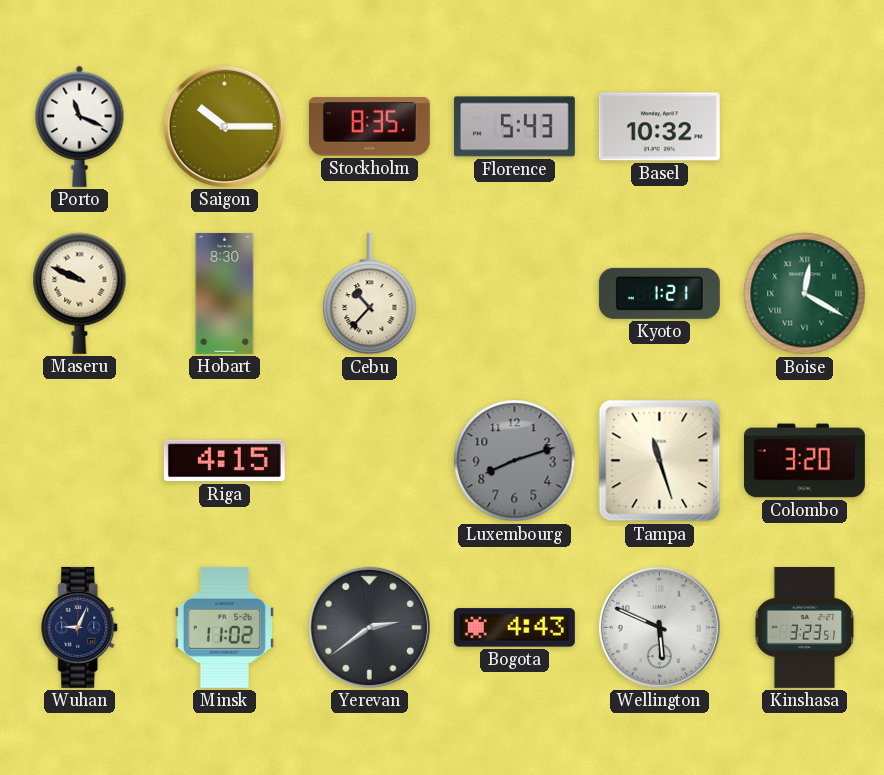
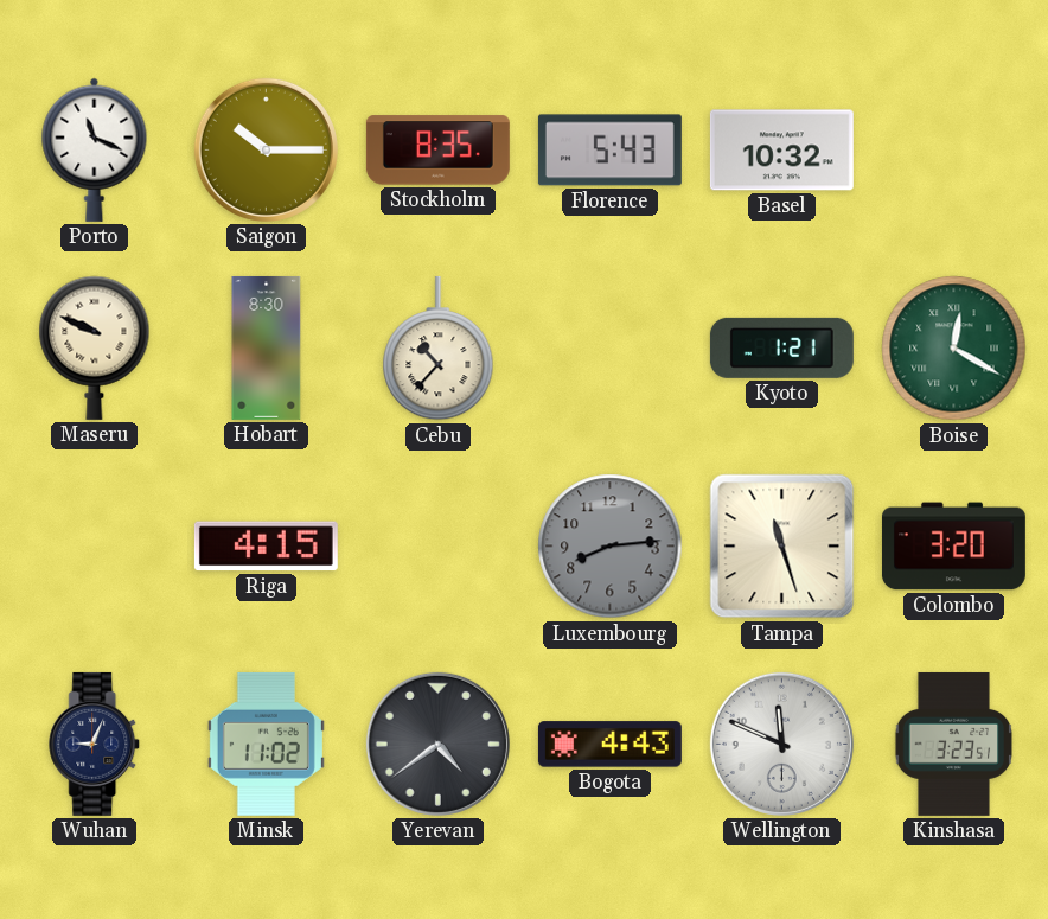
Luxembourg: 8:12 -> 8:14 (611, 547)
Yerevan: 2:39 -> 4:39 (437, 744)
Wellington: 5:49 -> 11:49 (781, 744)
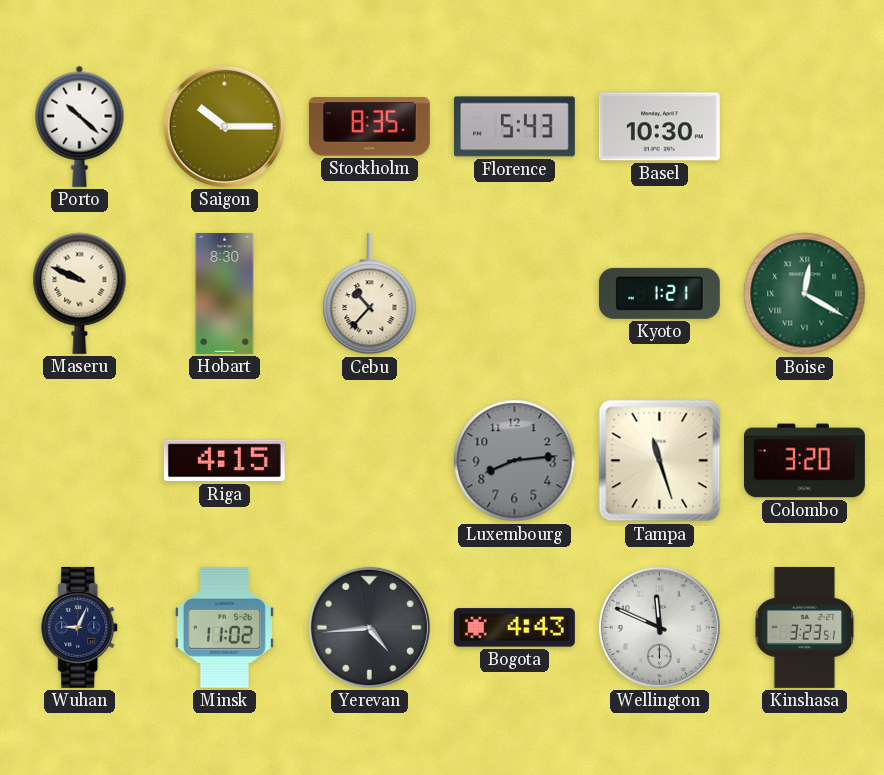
Porto: 11:19 -> 10:22 (80, 126)
Basel: 10:32 -> 10:30 (659, 127)
Yerevan: 4:39 -> 4:44 (369, 627)
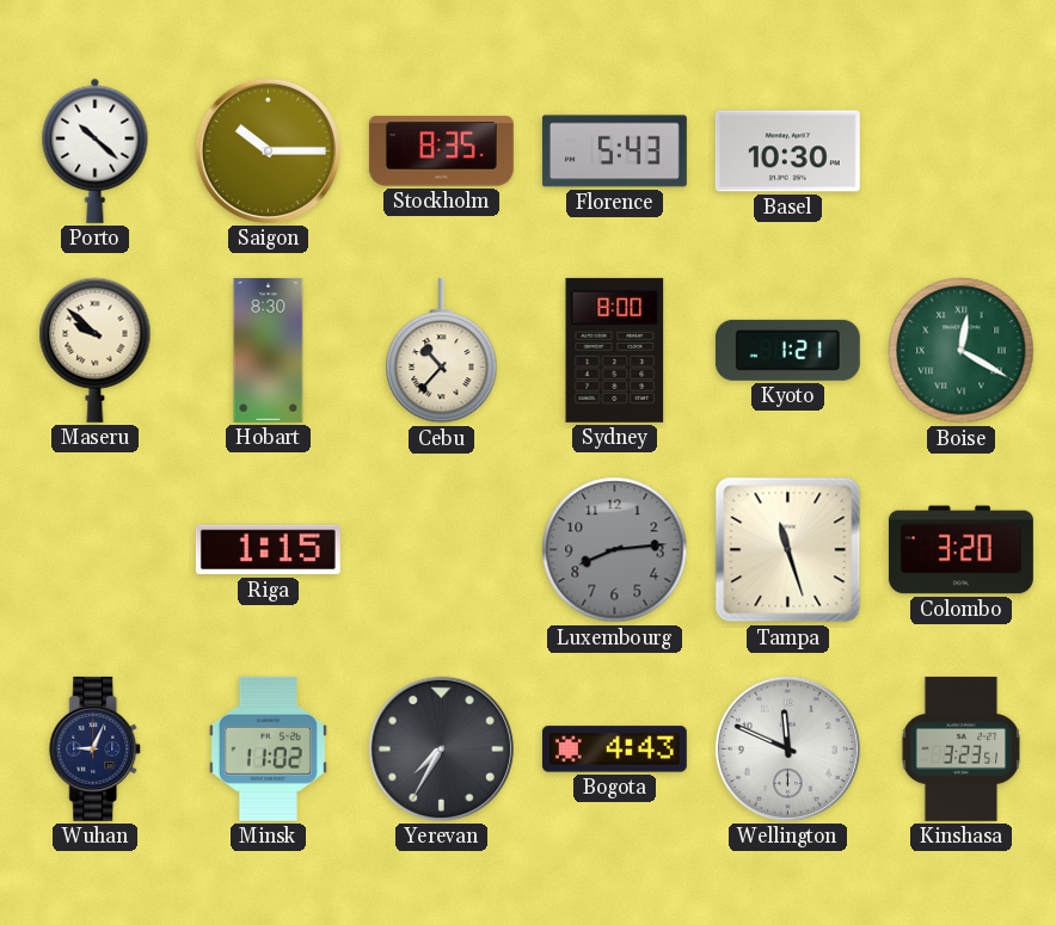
Maseru: 9:49 -> 9:52 (96, 350)
Sydney: none -> 8:00 (615, 350)
Riga: 4:15 -> 1:15 (268, 550)
Yerevan: 4:44 -> 7:35 (441, 748)
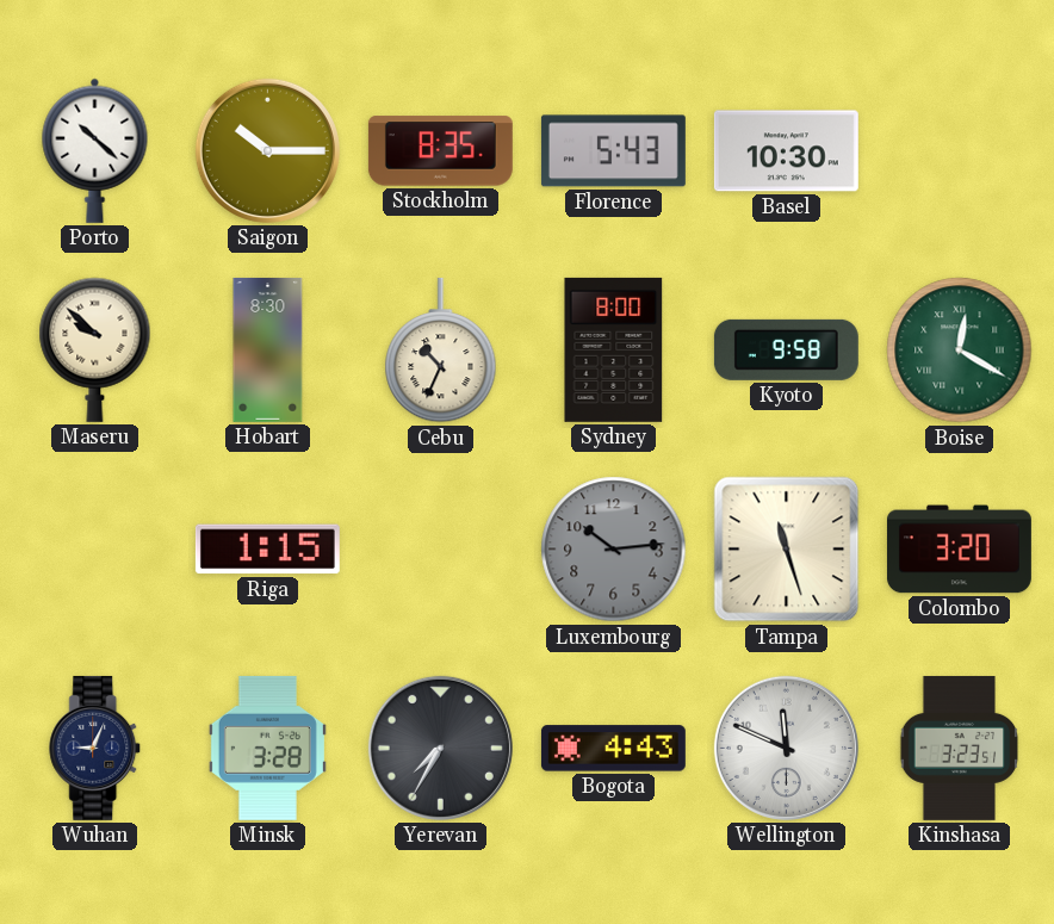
Cebu: 10:37 -> 10:34 (441, 351)
Kyoto: 1:21 -> 9:58 (786, 349)
Luxembourg: 8:14 -> 10:14 (614, 550)
Minsk: 11:02 -> 3:28 (267, 748)
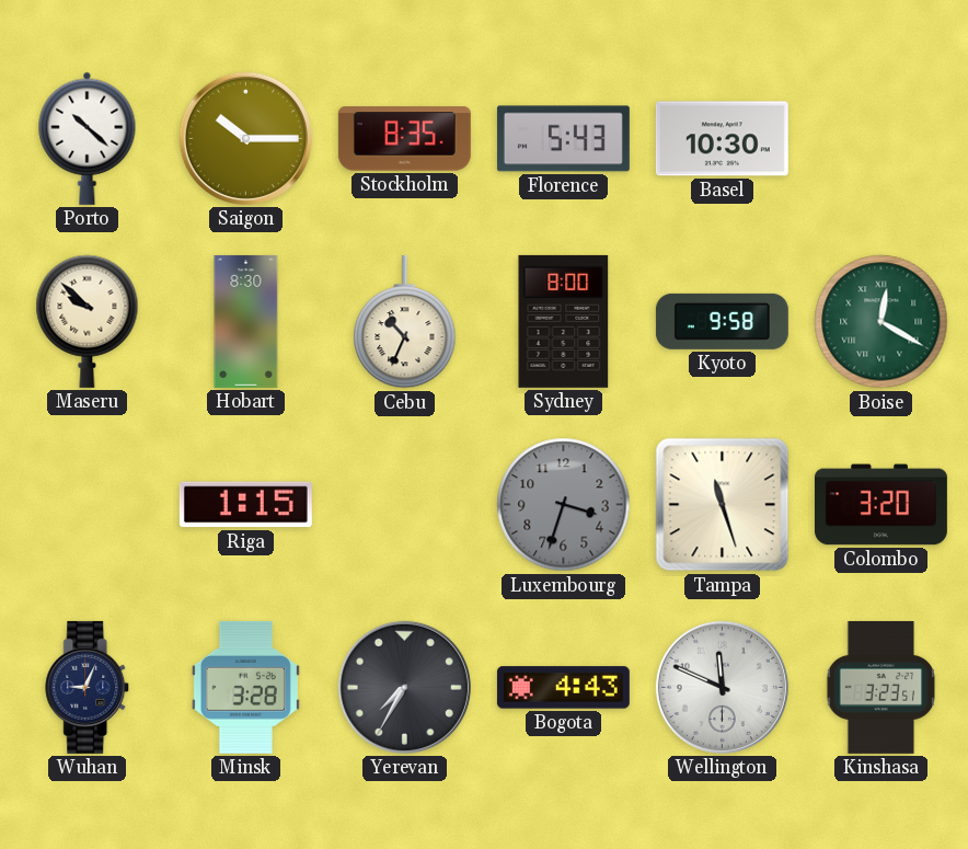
Luxembourg: 10:14 -> 3:33 (564, 505)
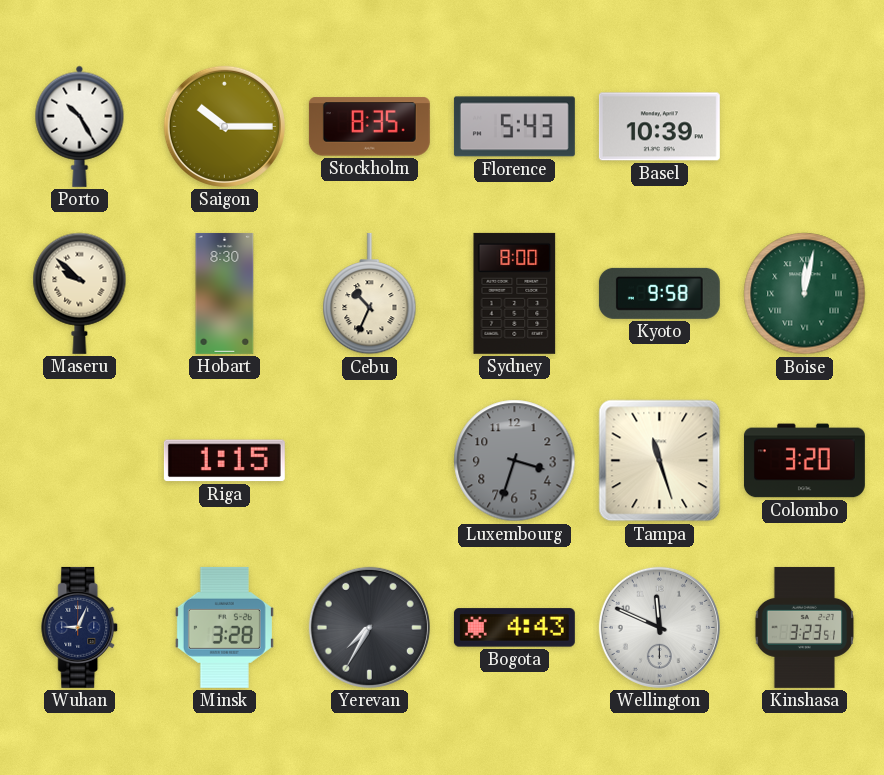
Porto: 10:22 -> 10:25 (80, 126)
Basel: 10:30 -> 10:39 (659, 127)
Boise: 12:20 -> 12:02 (805, 294)
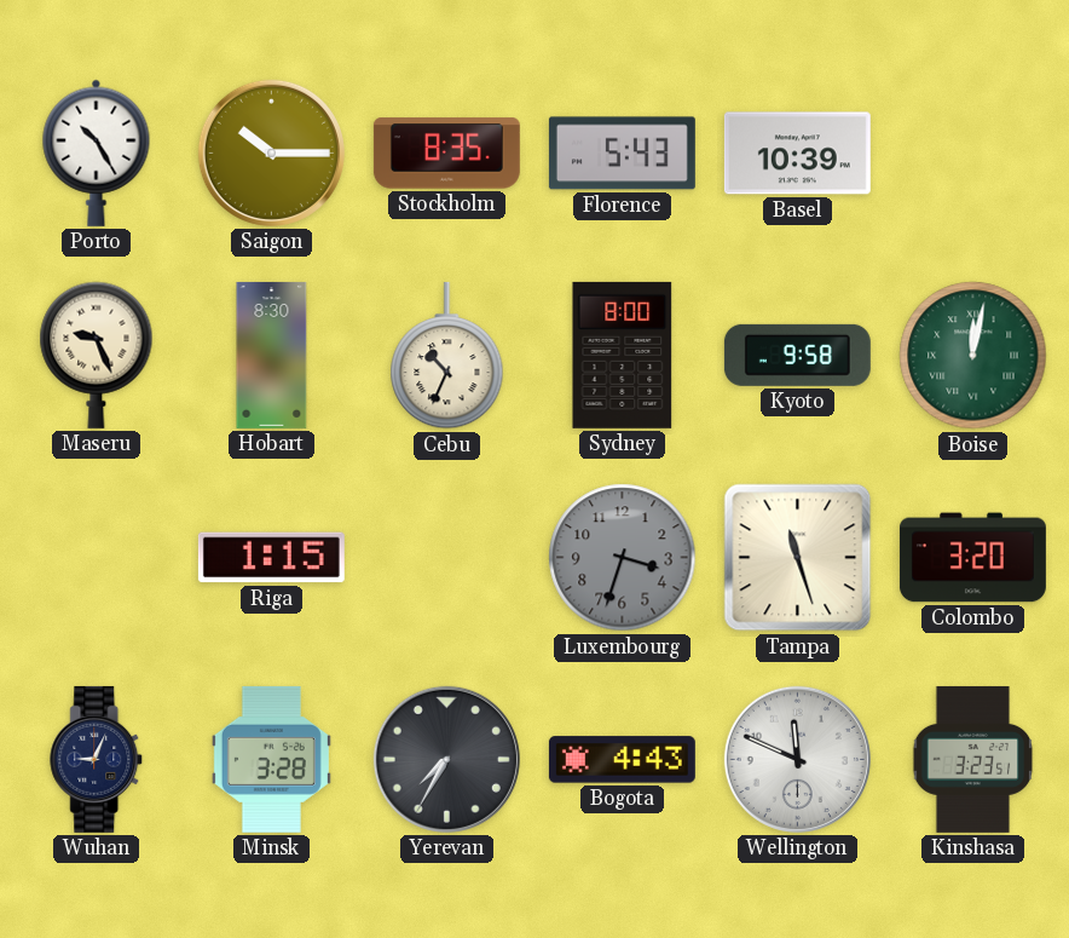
Maseru: 9:52 -> 9:26 (97, 355)
